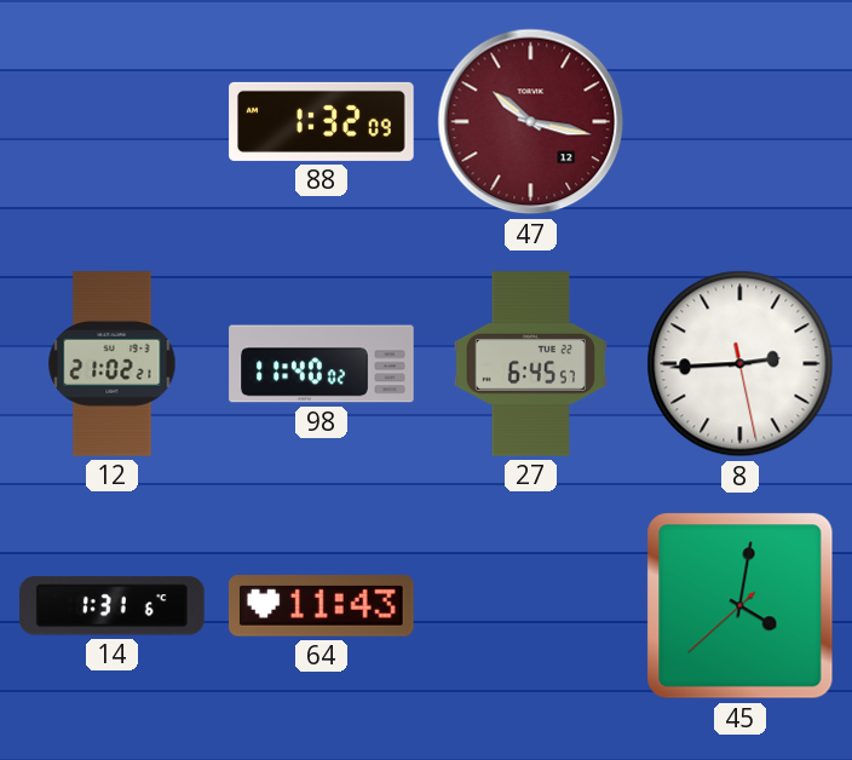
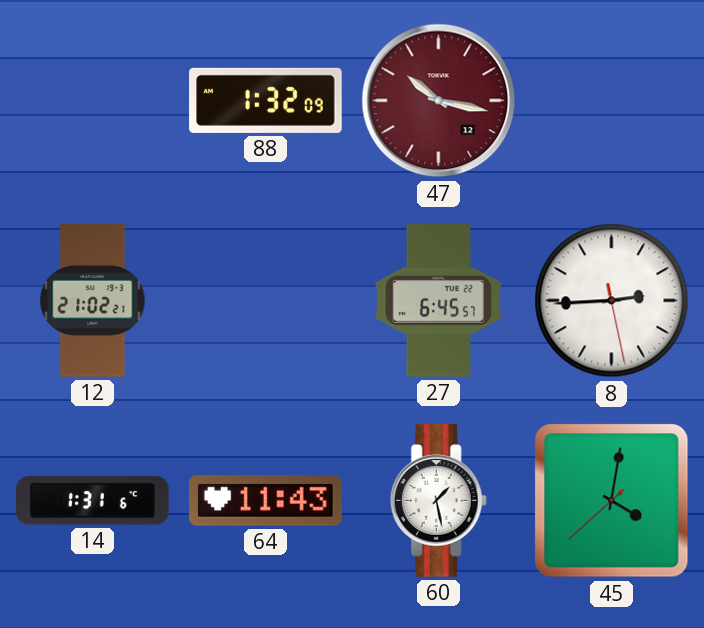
98: 11:40 -> none (322, 364)
60: none -> 1:28 (438, 501)
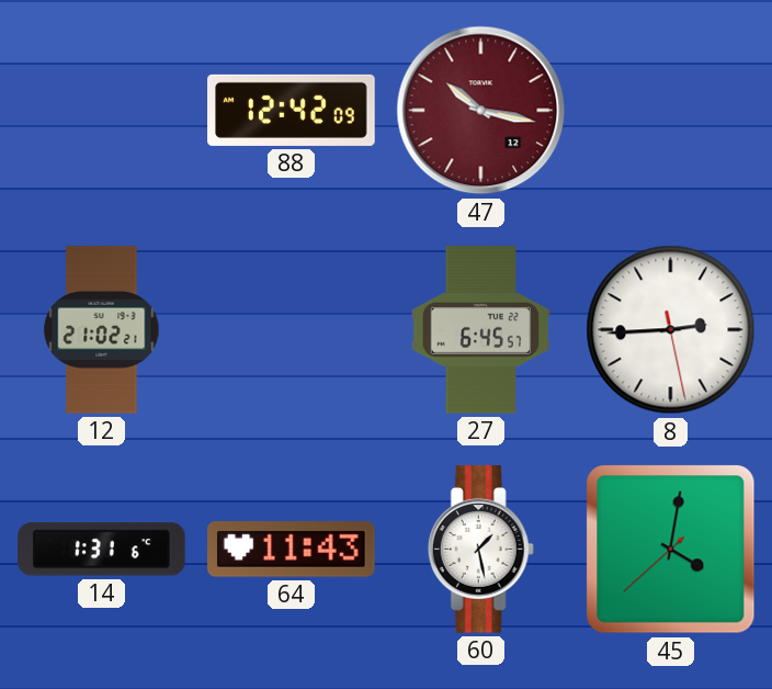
88: 1:32 -> 12:42 (292, 110)
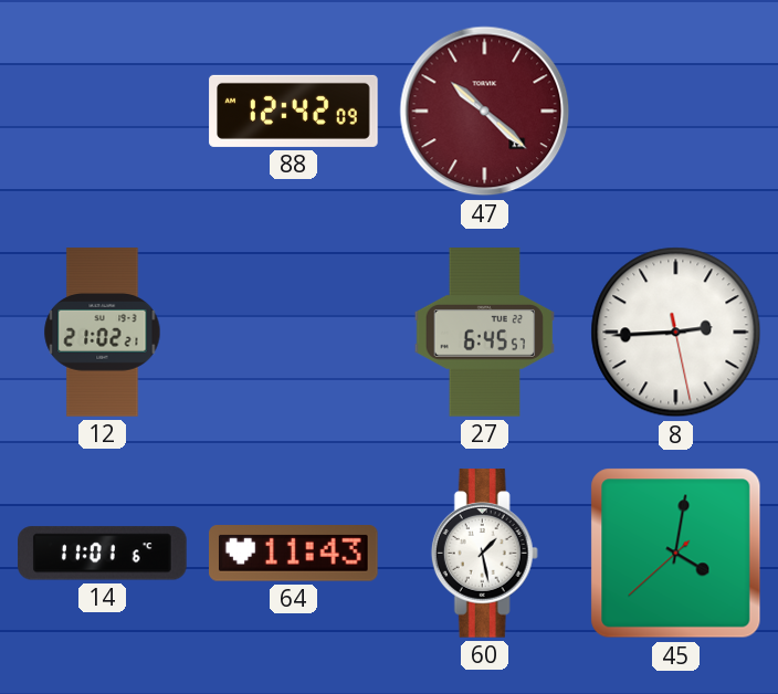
47: 10:17 -> 10:22 (485, 112)
14: 1:31 -> 11:01 (103, 554)
